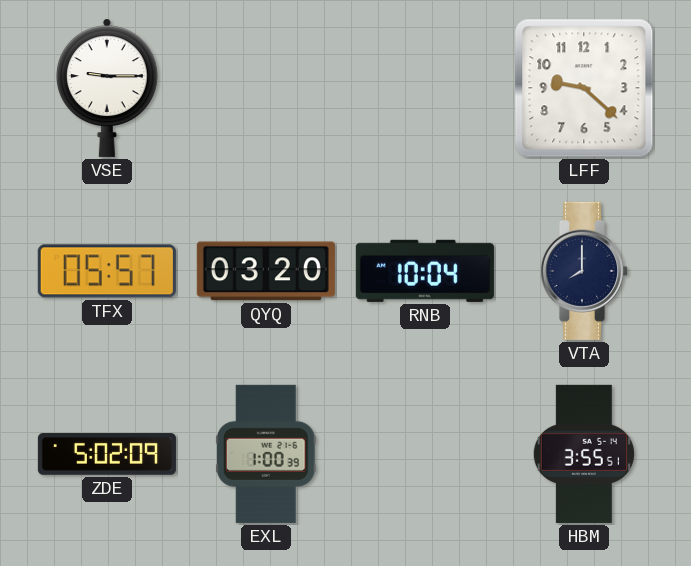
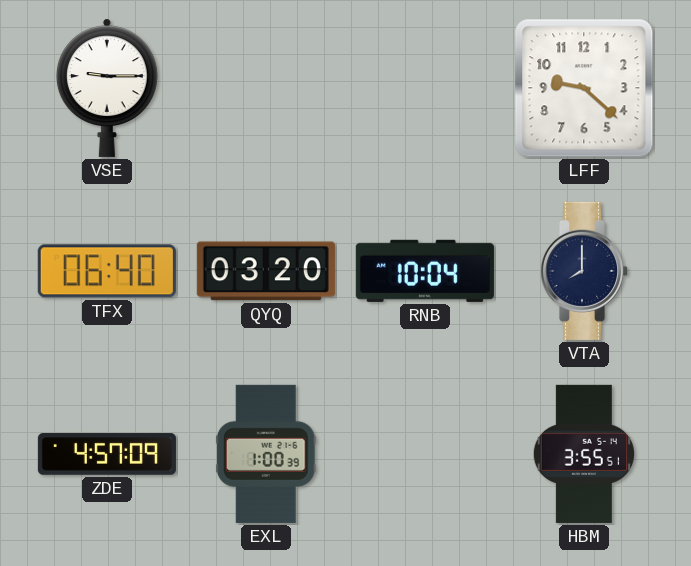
TFX: 05:57 -> 06:40 (107, 271)
ZDE: 5:02 -> 4:57 (107, 454)
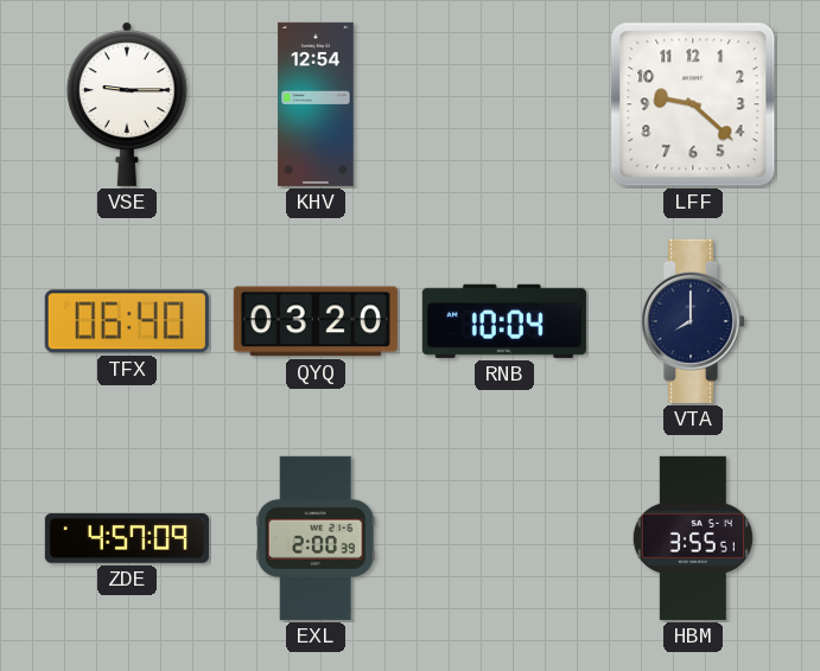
KHV: none -> 12:54 (316, 104)
EXL: 1:00 -> 2:00 (316, 538)
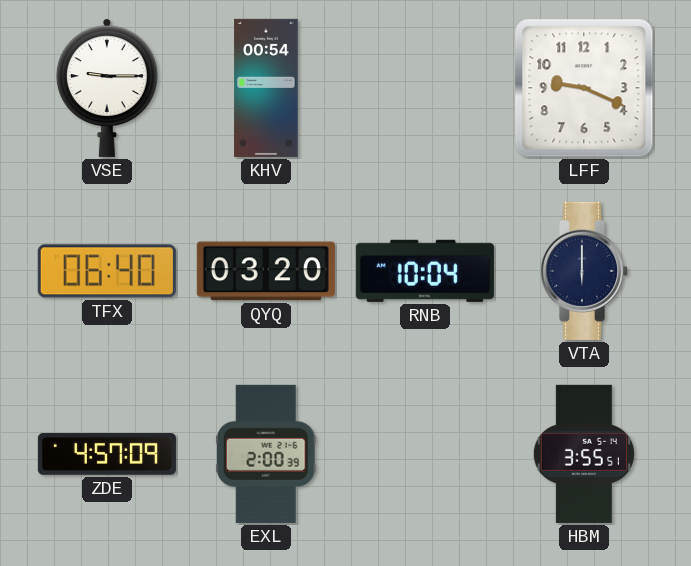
KHV: 12:54 -> 00:54 (266, 88)
LFF: 9:22 -> 9:19 (584, 88)
VTA: 8:00 -> 6:00 (583, 271)
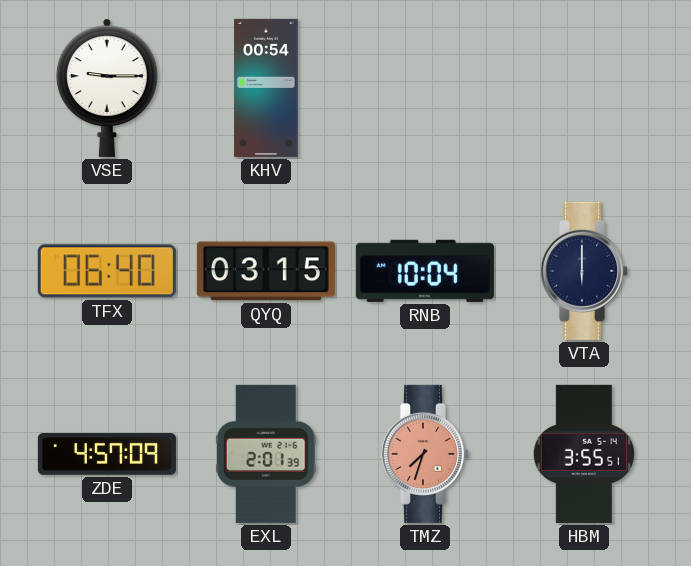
LFF: 9:19 -> none (584, 88)
QYQ: 03:20 -> 03:15 (266, 271)
EXL: 2:00 -> 2:01 (266, 454)
TMZ: none -> 7:33 (424, 454)
